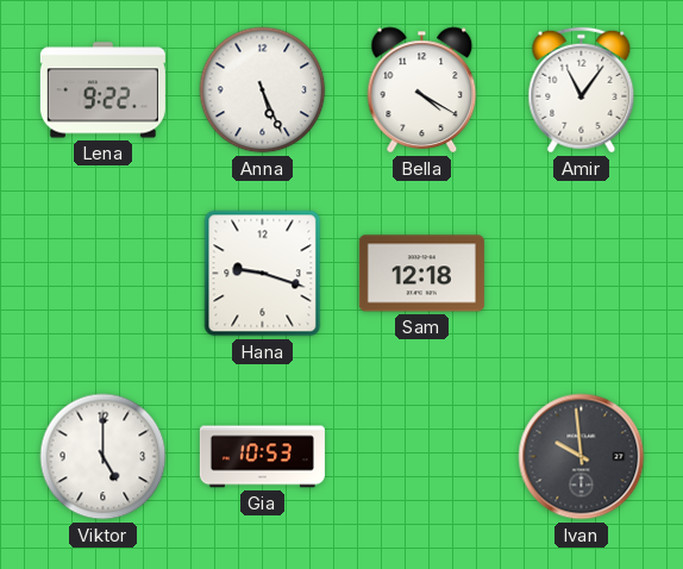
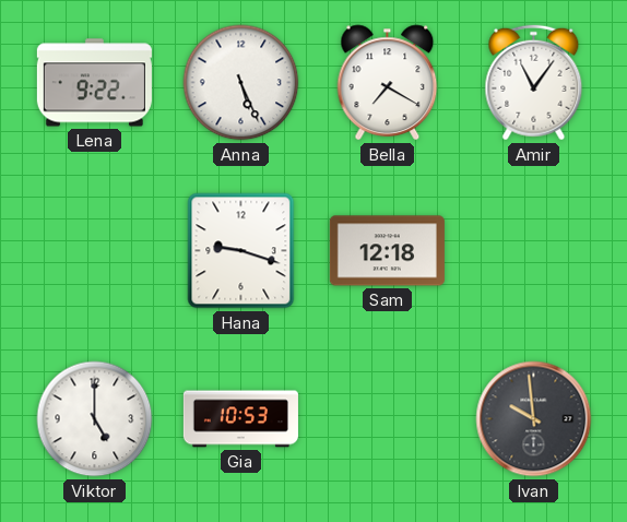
Bella: 4:20 -> 7:20 (388, 83)
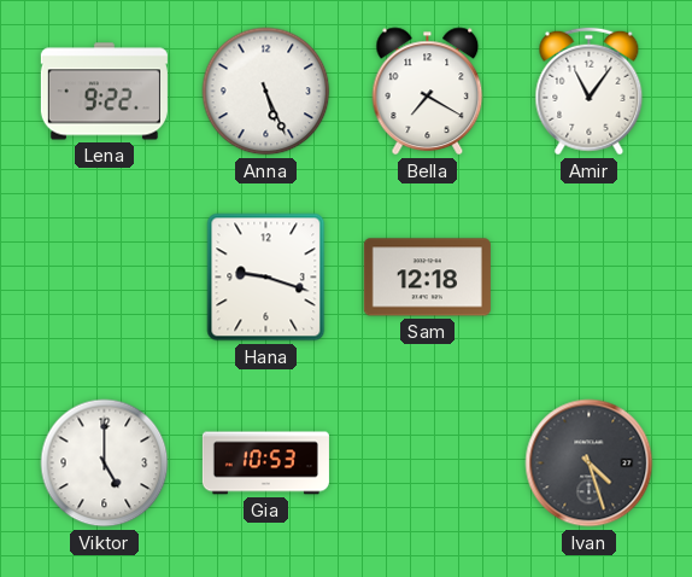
Ivan: 9:59 -> 4:27 (590, 464)
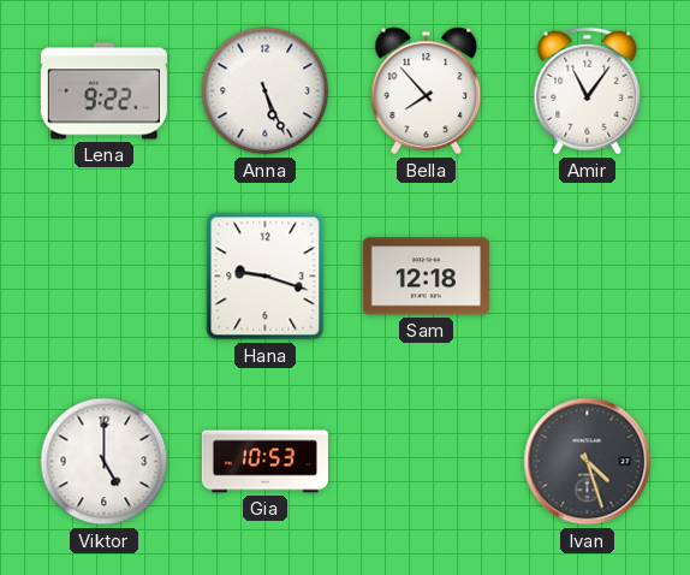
Bella: 7:20 -> 7:53 (427, 91)
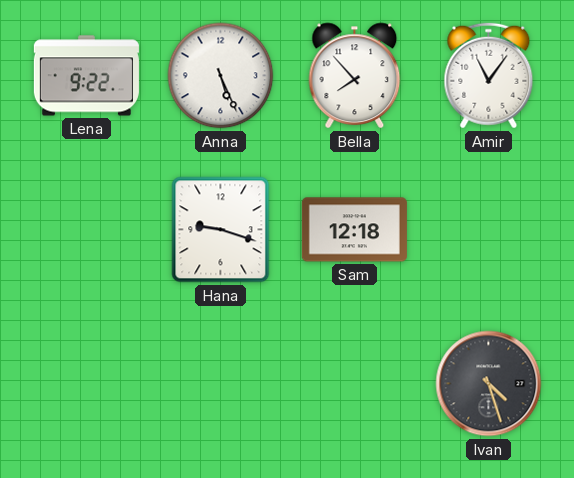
Viktor: 5:00 -> none (105, 462)
Gia: 10:53 -> none (264, 462)
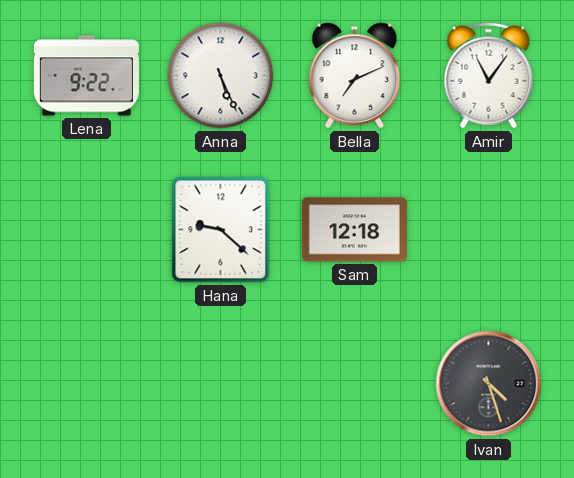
Bella: 7:53 -> 7:11 (355, 76)
Hana: 9:18 -> 9:22 (221, 230)
